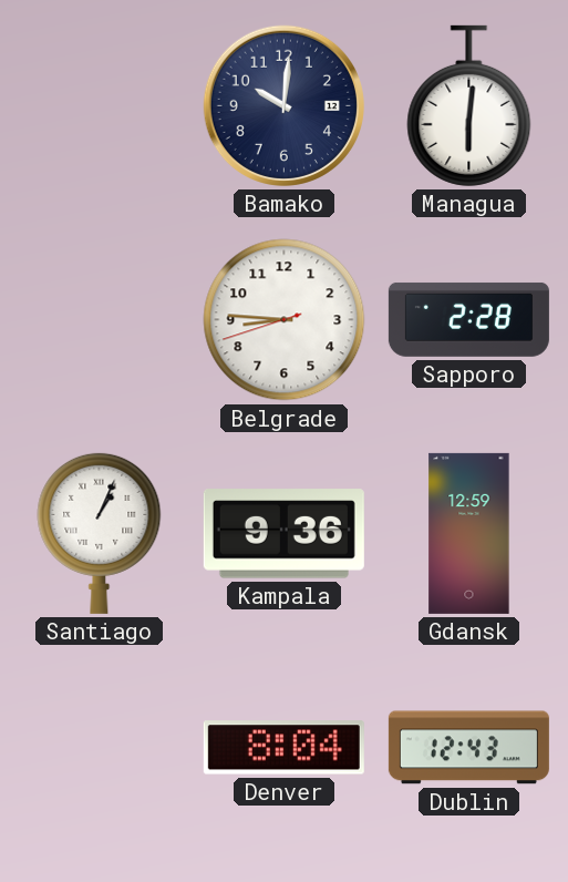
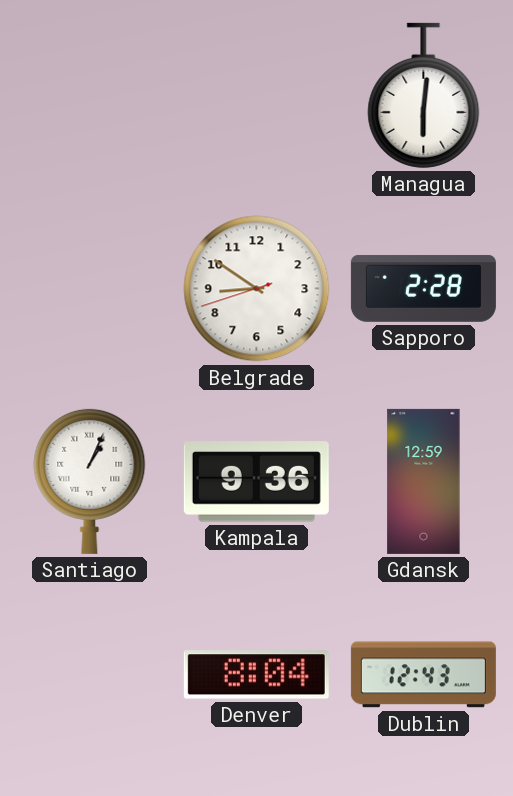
Bamako: 10:01 -> none (283, 105)
Belgrade: 8:45 -> 8:50 (257, 289)
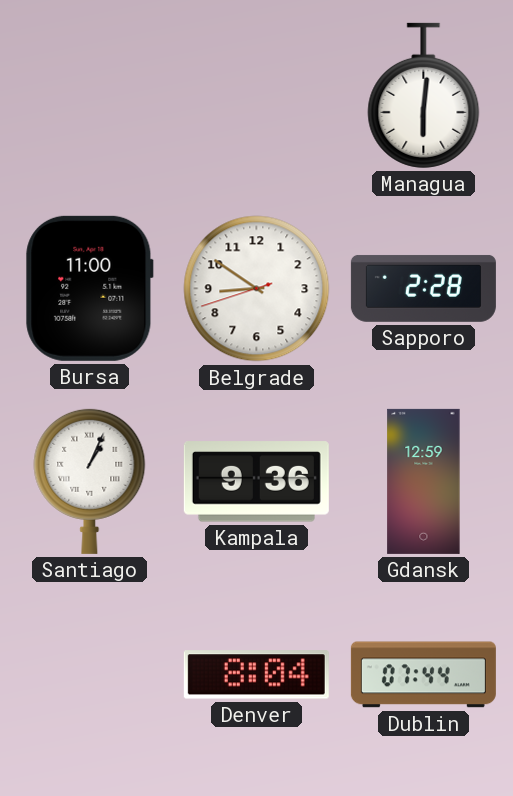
Bursa: none -> 11:00 (89, 288)
Dublin: 12:43 -> 07:44 (423, 675)
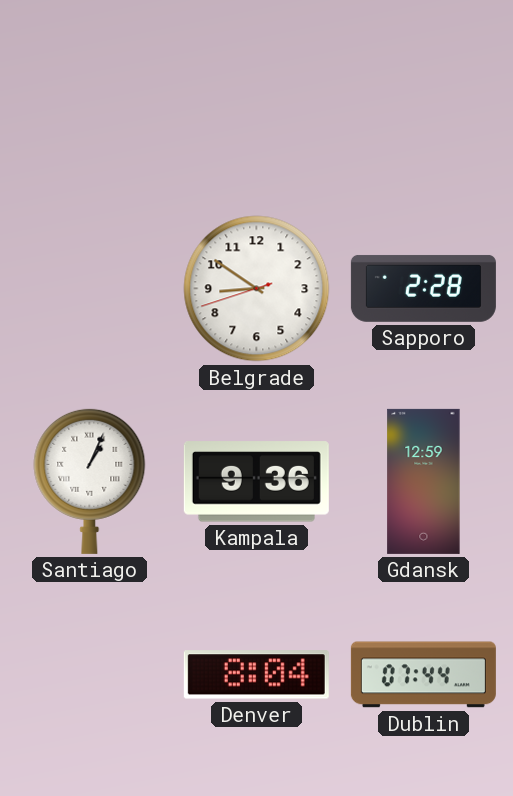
Managua: 6:01 -> none (424, 95)
Bursa: 11:00 -> none (89, 288)
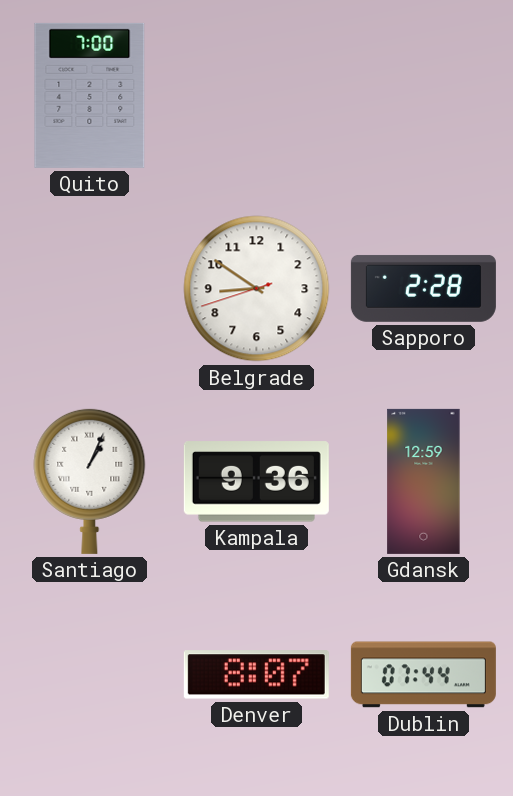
Quito: none -> 7:00 (90, 95)
Denver: 8:04 -> 8:07 (256, 675)
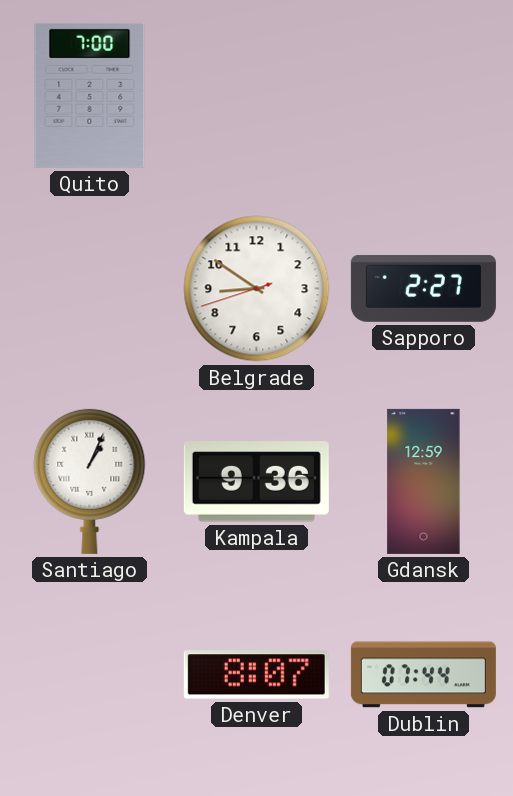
Sapporo: 2:28 -> 2:27 (423, 288)
